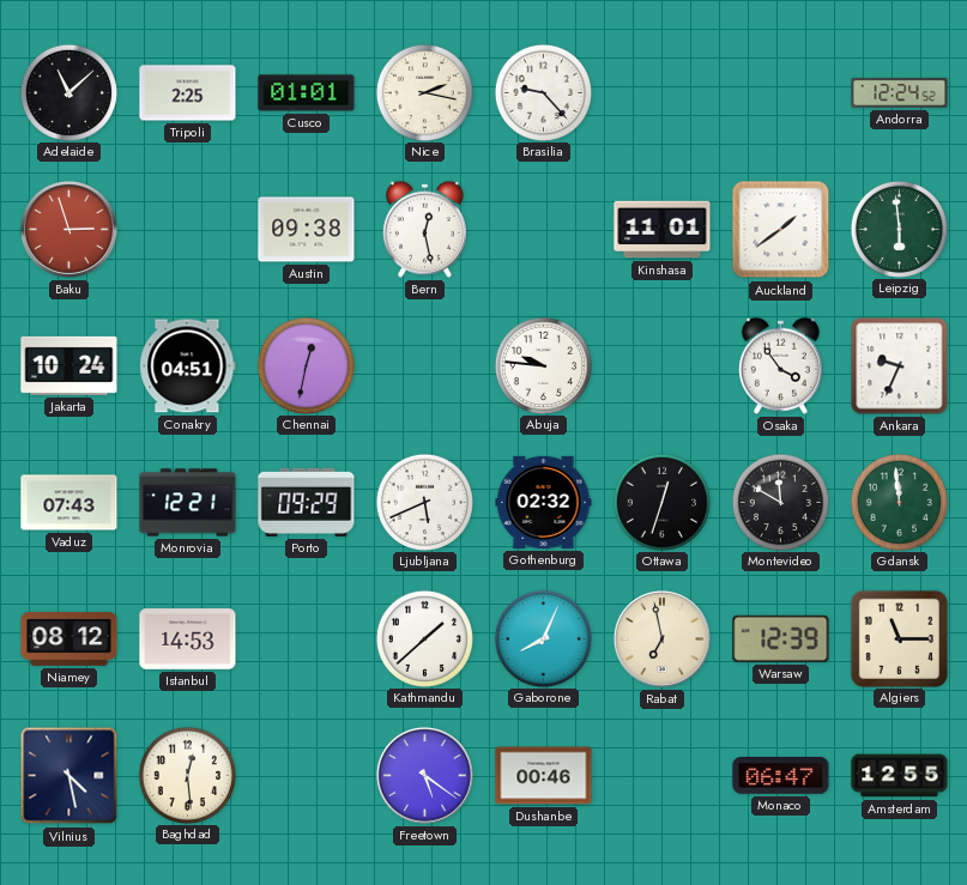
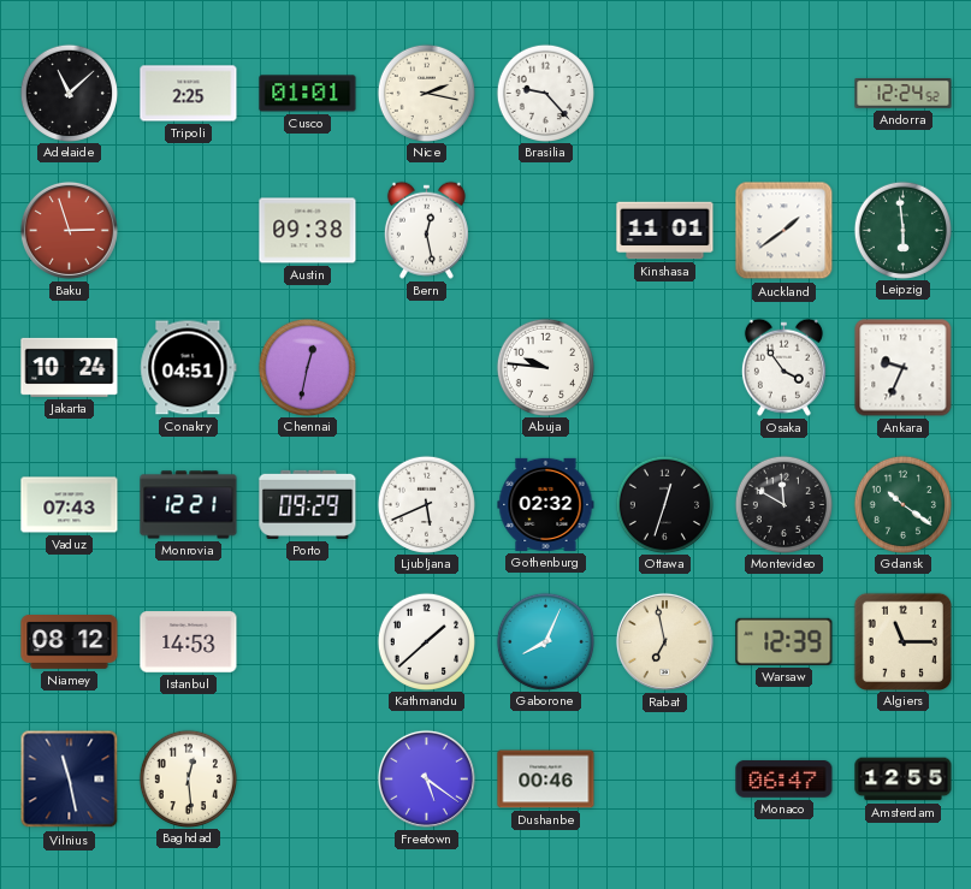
Gdansk: 11:59 -> 10:21 (902, 504)
Vilnius: 4:28 -> 11:28 (70, 780)
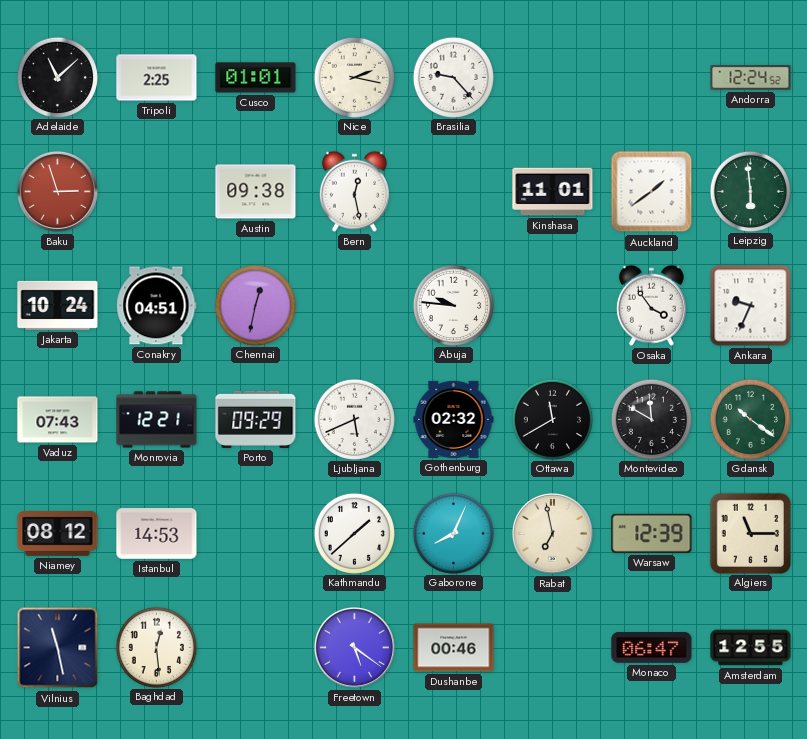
Ottawa: 12:33 -> 11:40 (552, 419)
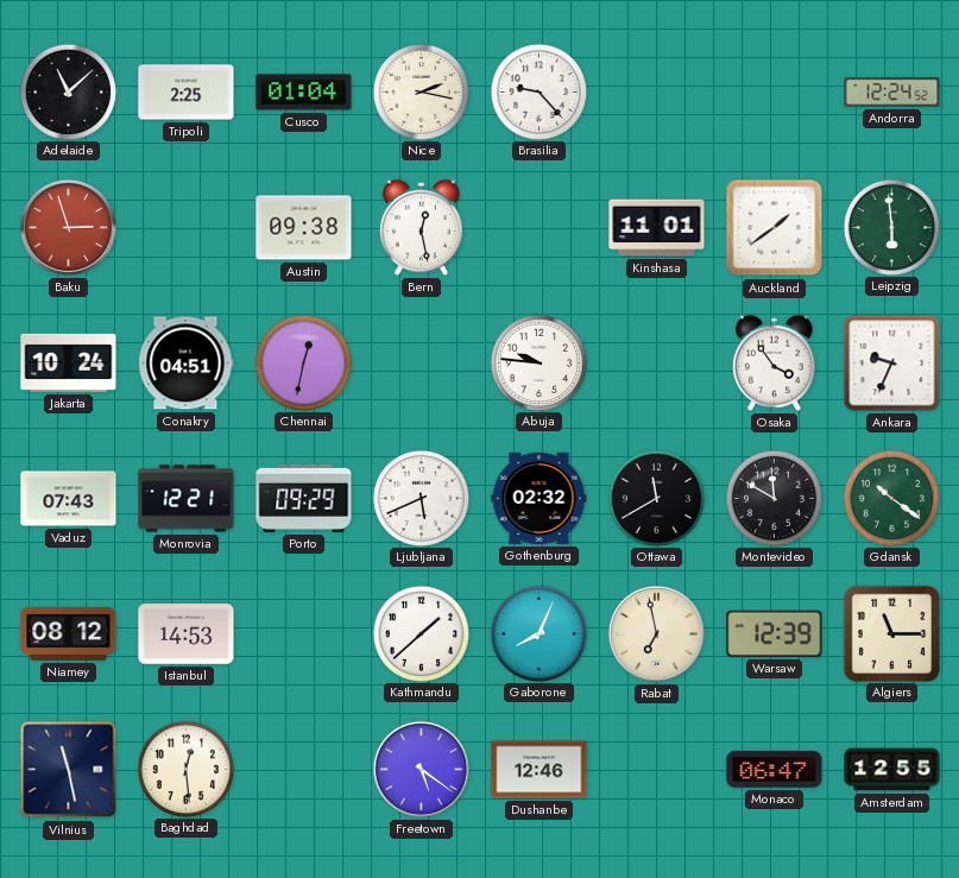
Cusco: 01:01 -> 01:04 (304, 93)
Dushanbe: 00:46 -> 12:46 (540, 770)
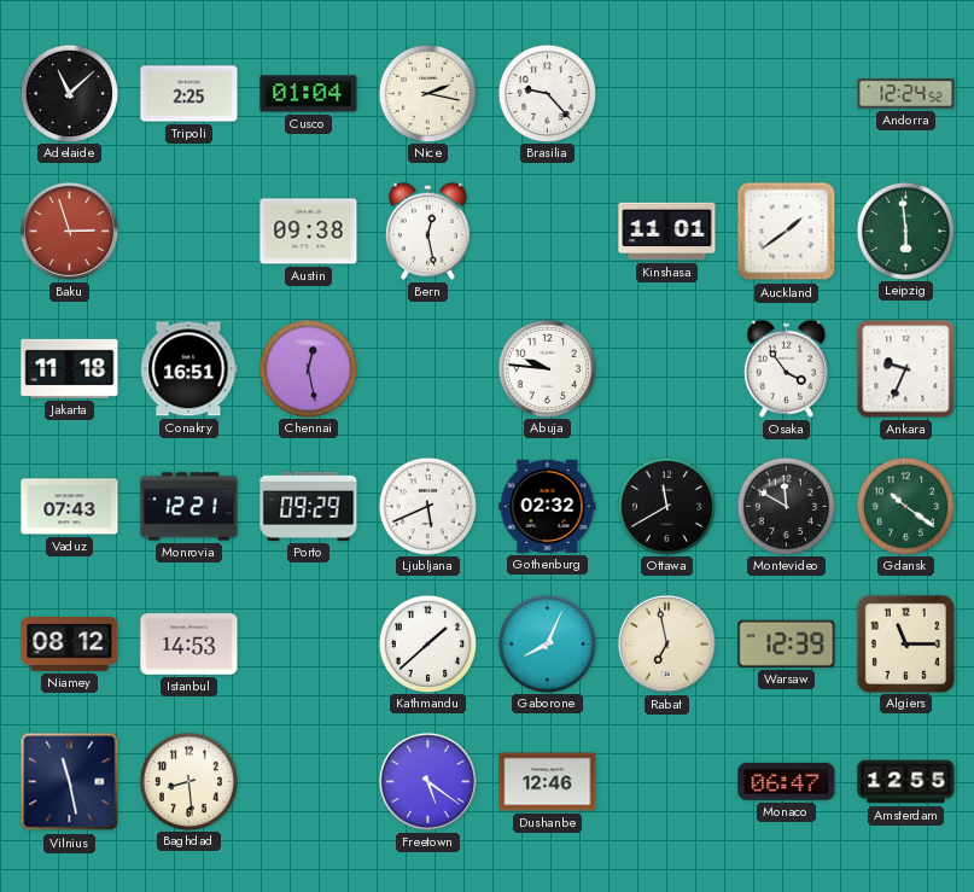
Jakarta: 10:24 -> 11:18 (70, 368)
Conakry: 04:51 -> 16:51 (189, 369)
Chennai: 12:32 -> 12:28 (308, 368)
Baghdad: 12:29 -> 8:29 (188, 781)
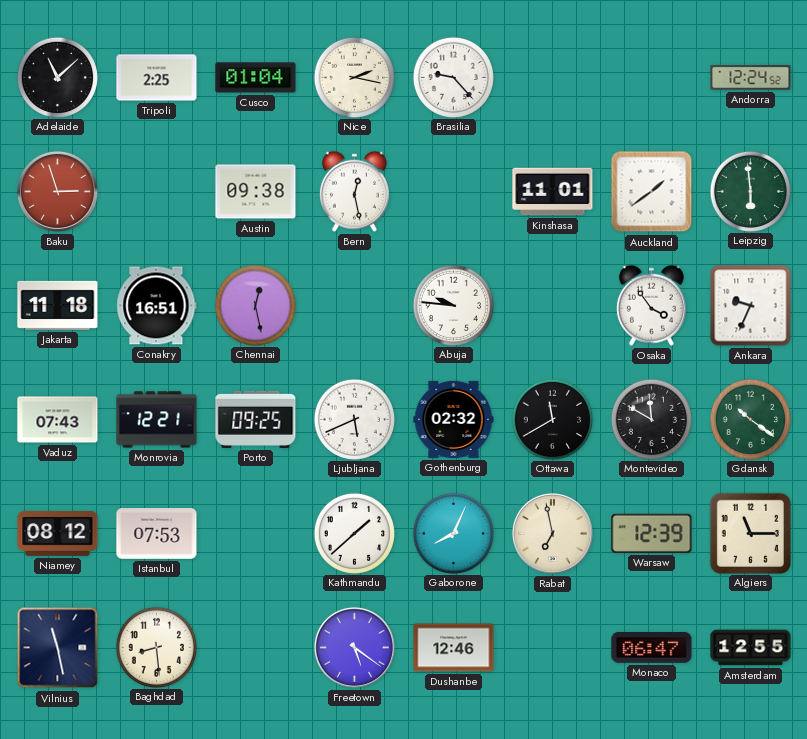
Porto: 09:29 -> 09:25 (256, 419)
Istanbul: 14:53 -> 07:53 (157, 534)
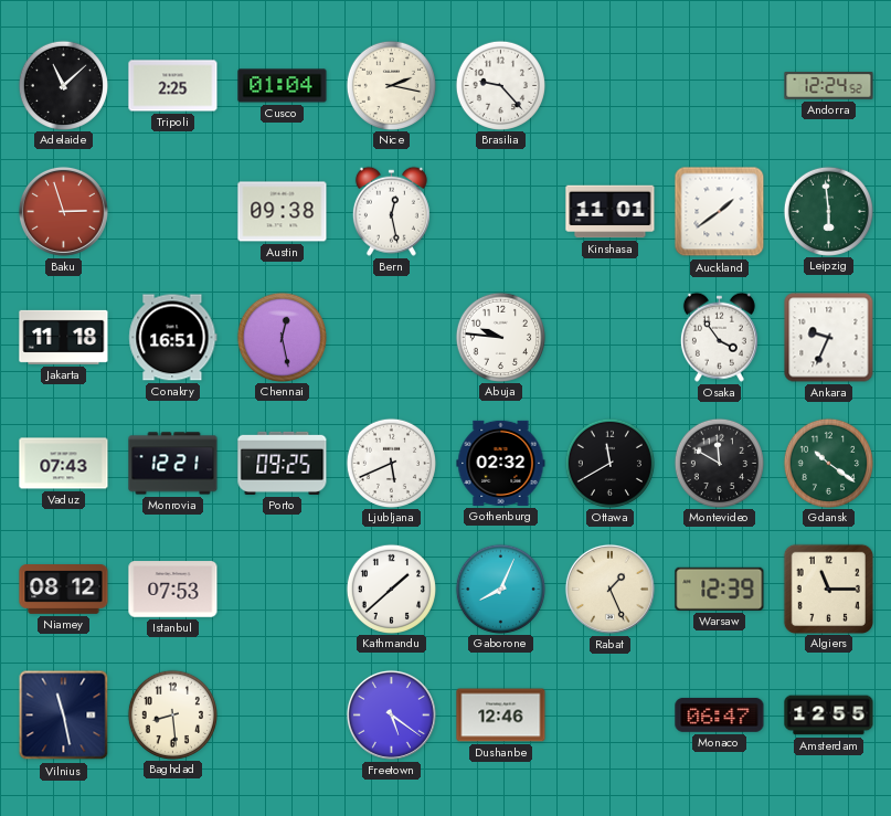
Rabat: 6:58 -> 1:26 (609, 589)
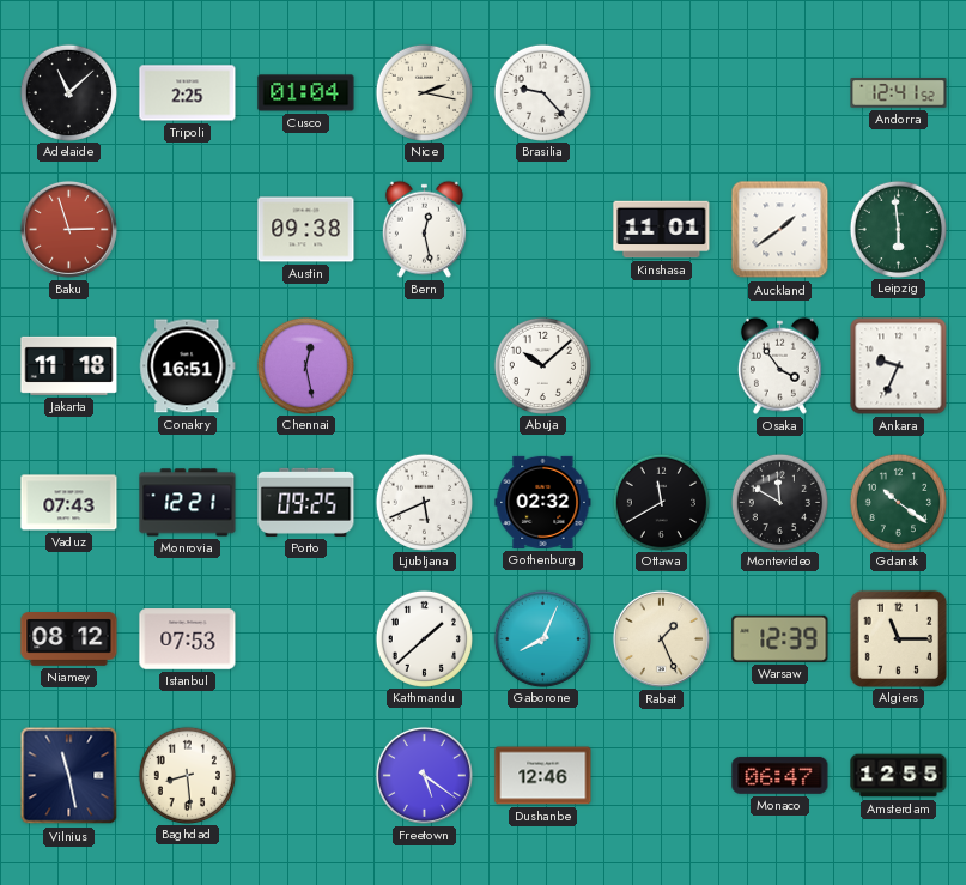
Andorra: 12:24 -> 12:41 (899, 93)
Abuja: 9:46 -> 10:08 (542, 365)
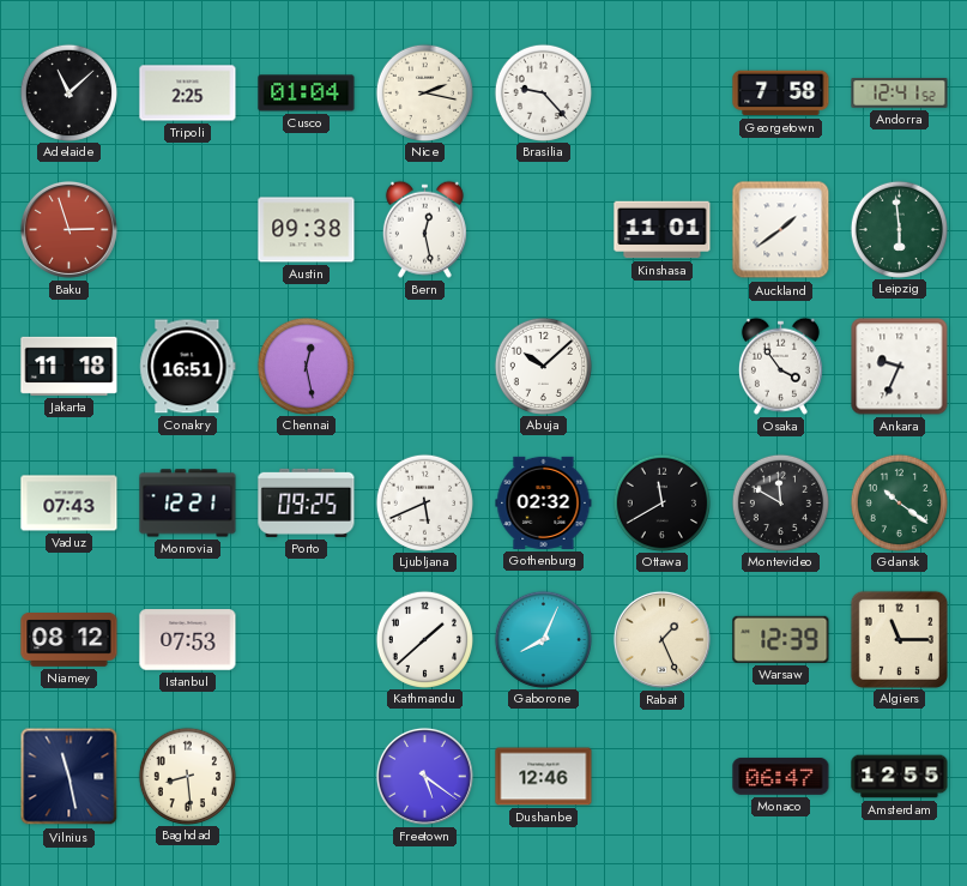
Georgetown: none -> 7:58 (781, 94)
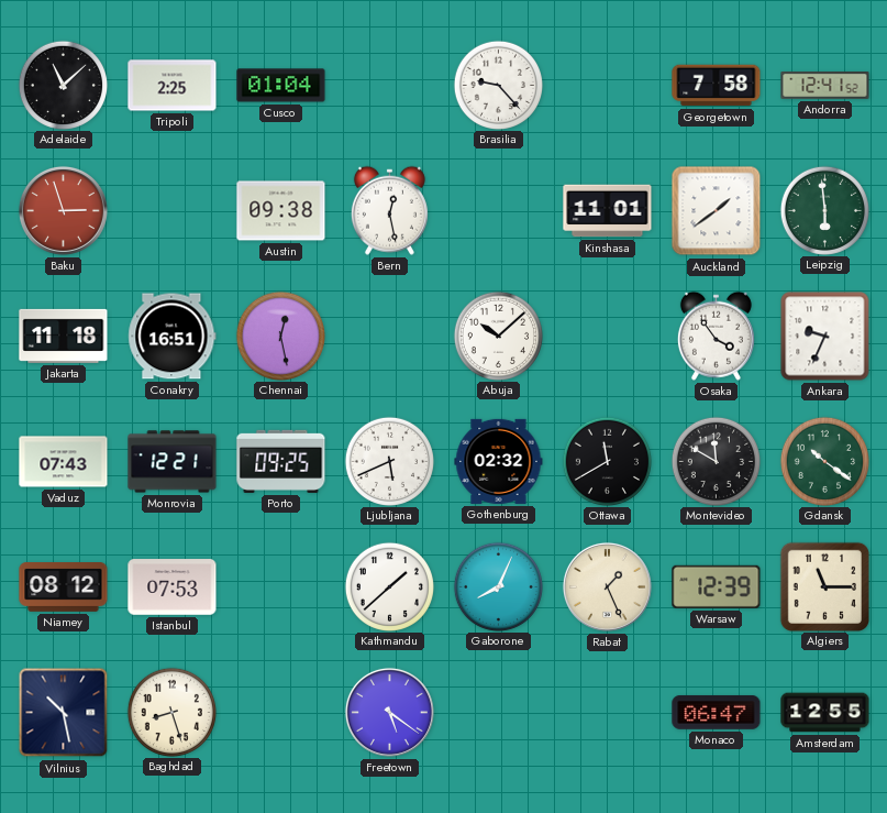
Nice: 2:17 -> none (424, 92)
Vilnius: 11:28 -> 10:28 (64, 713)
Baghdad: 8:29 -> 8:27 (171, 712)
Dushanbe: 12:46 -> none (544, 777)
